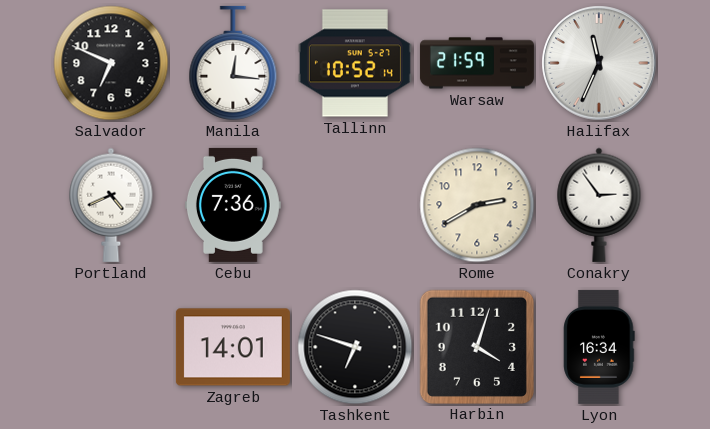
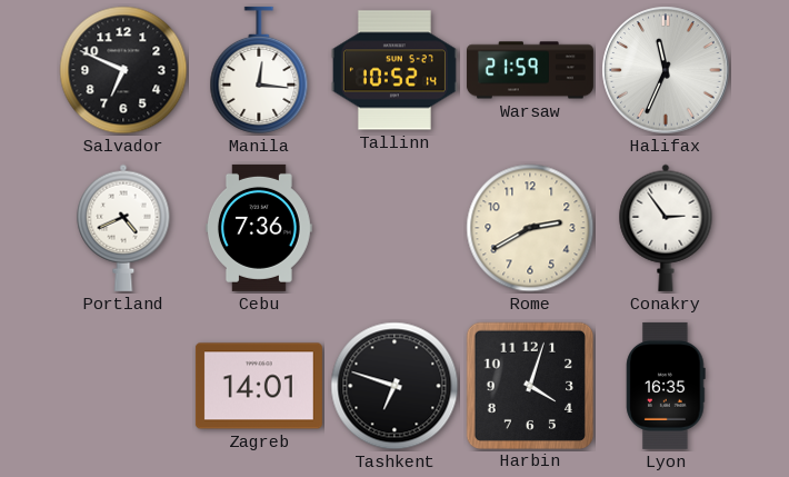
Lyon: 16:34 -> 16:35 (666, 386)
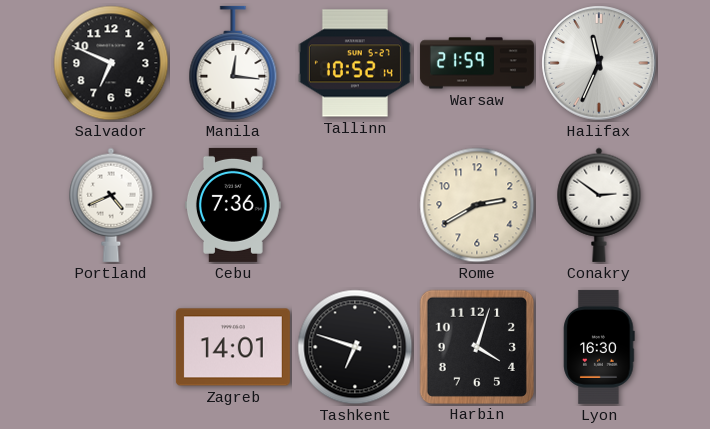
Conakry: 2:54 -> 2:51 (599, 205)
Lyon: 16:35 -> 16:30 (599, 347)
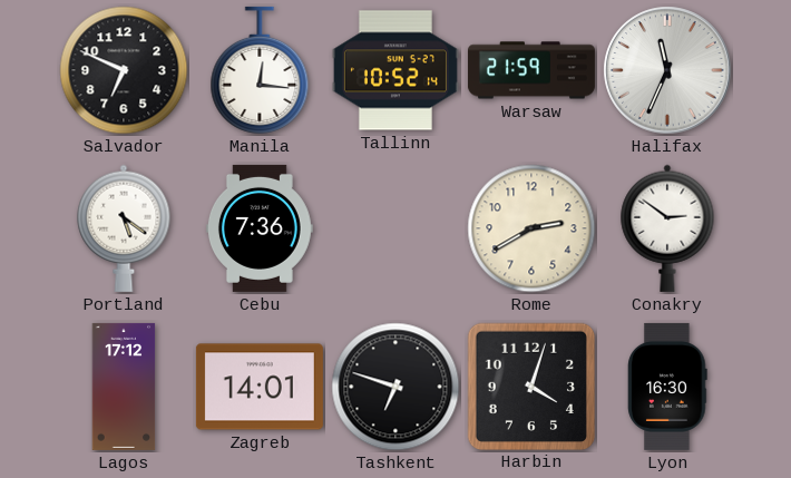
Portland: 4:41 -> 5:21 (124, 228)
Lagos: none -> 17:12 (124, 387)
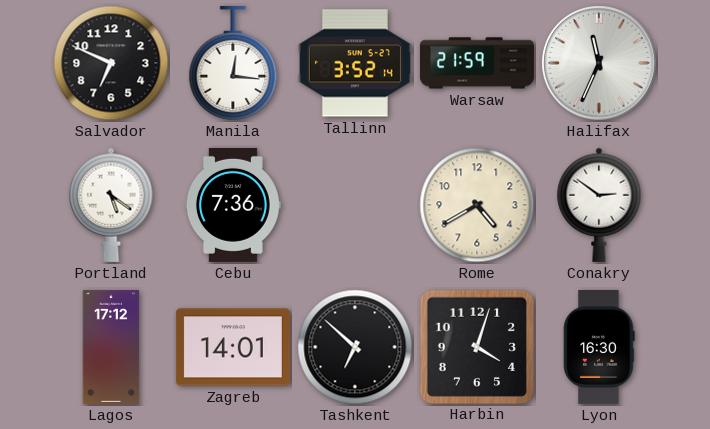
Tallinn: 10:52 -> 3:52 (355, 63)
Rome: 2:40 -> 4:40 (477, 205)
Tashkent: 6:48 -> 6:52 (355, 347)
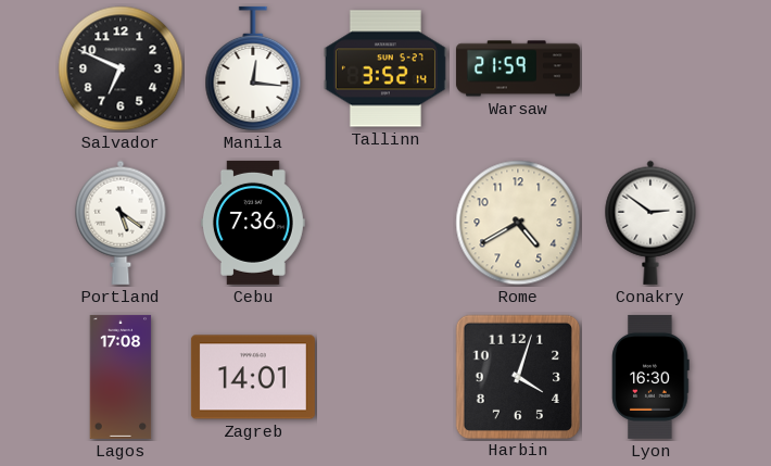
Halifax: 11:34 -> none (599, 63)
Lagos: 17:12 -> 17:08 (121, 377)
Tashkent: 6:52 -> none (355, 347)
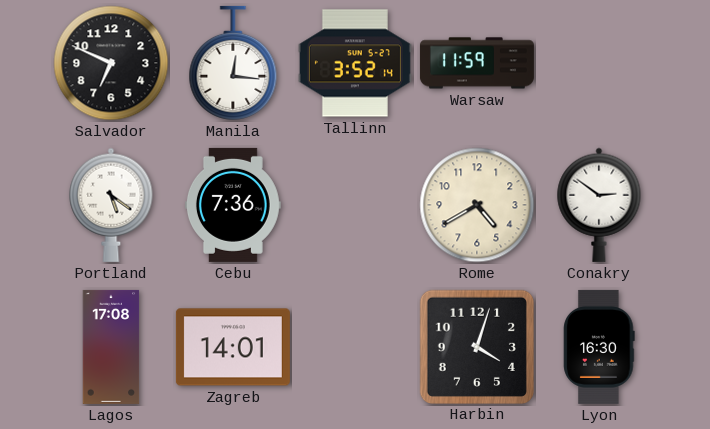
Warsaw: 21:59 -> 11:59 (477, 63)
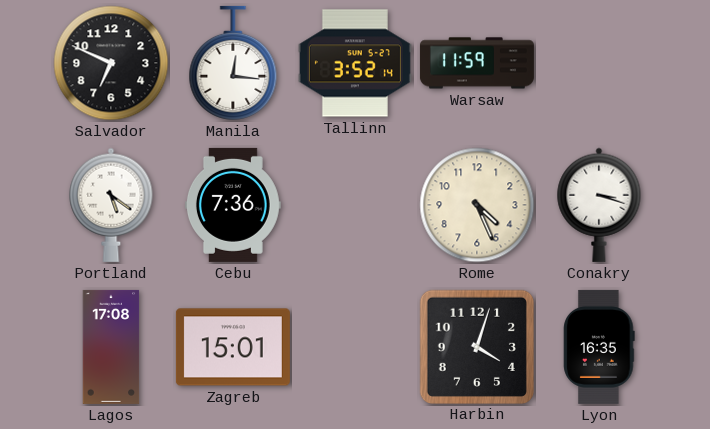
Rome: 4:40 -> 4:26 (477, 205)
Conakry: 2:51 -> 3:18 (599, 205)
Zagreb: 14:01 -> 15:01 (233, 347)
Lyon: 16:30 -> 16:35 (599, 347)
